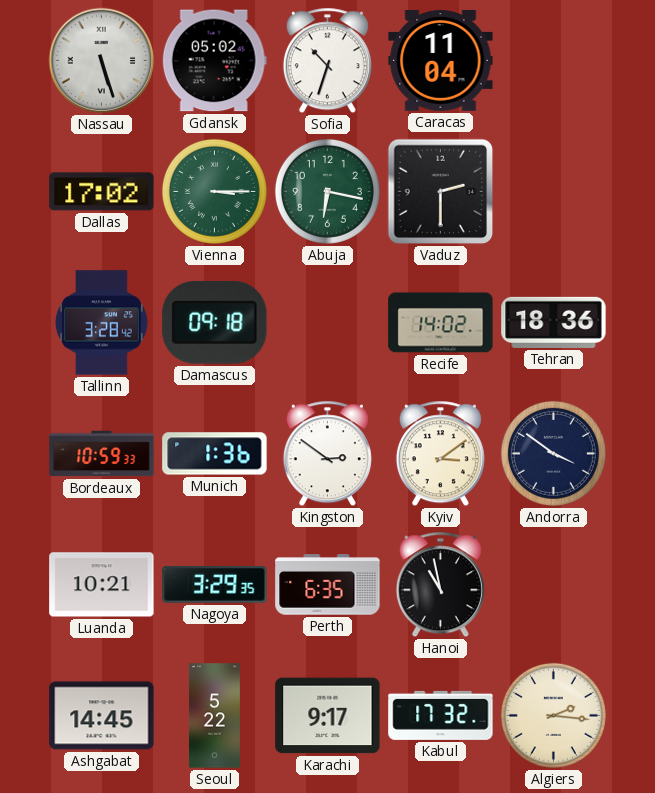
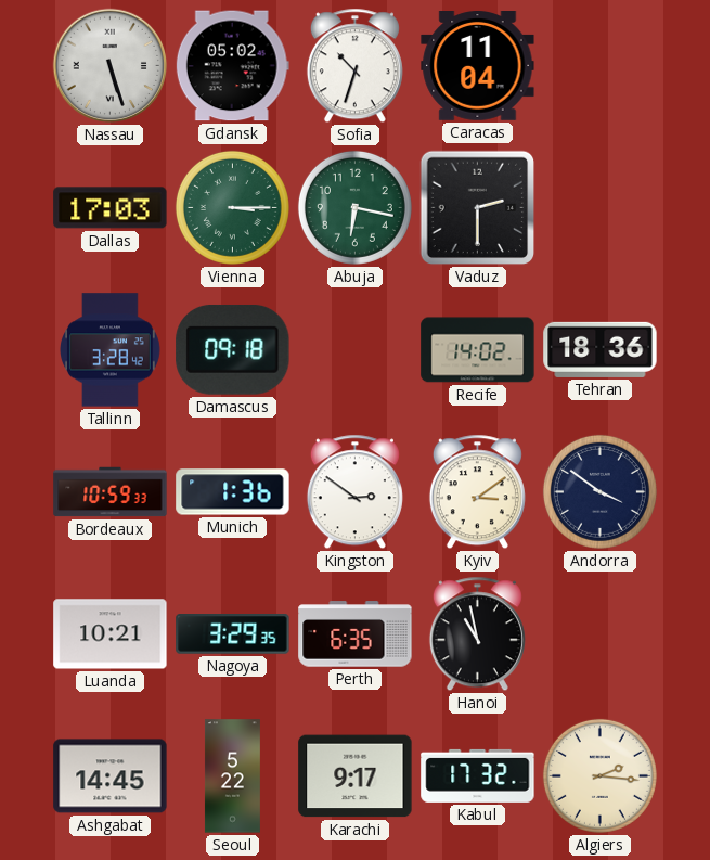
Dallas: 17:02 -> 17:03 (111, 208)
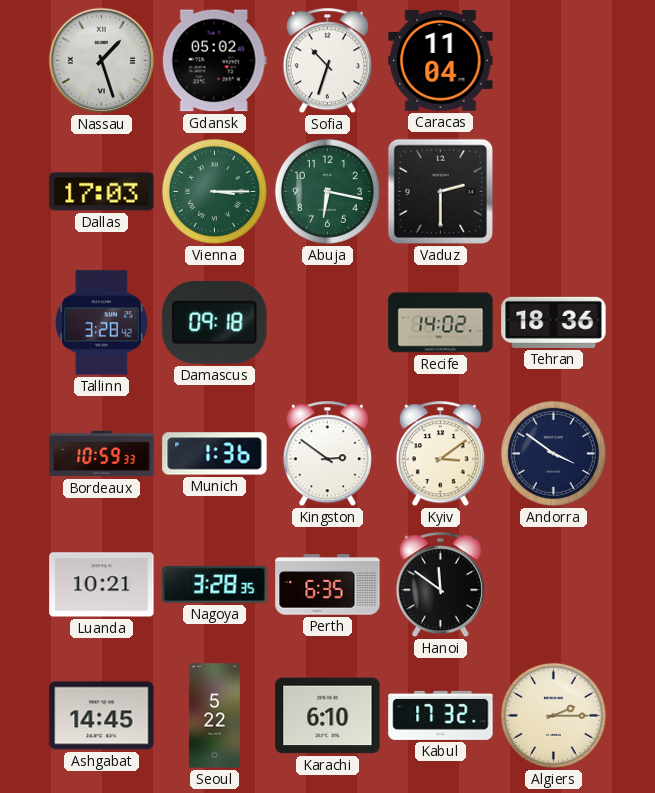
Nassau: 5:27 -> 1:27 (102, 61)
Nagoya: 3:29 -> 3:28 (215, 585)
Hanoi: 10:58 -> 11:51 (440, 585)
Karachi: 9:17 -> 6:10 (328, 716)
Algiers: 2:16 -> 2:15 (553, 715)
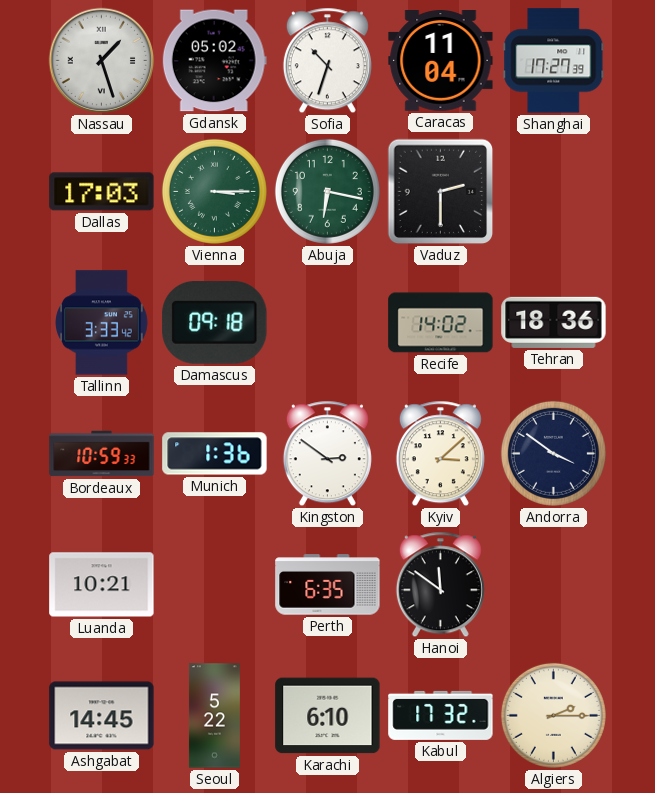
Shanghai: none -> 17:27 (554, 61)
Tallinn: 3:28 -> 3:33 (102, 323)
Kyiv: 3:09 -> 3:08 (440, 454)
Nagoya: 3:28 -> none (215, 585)
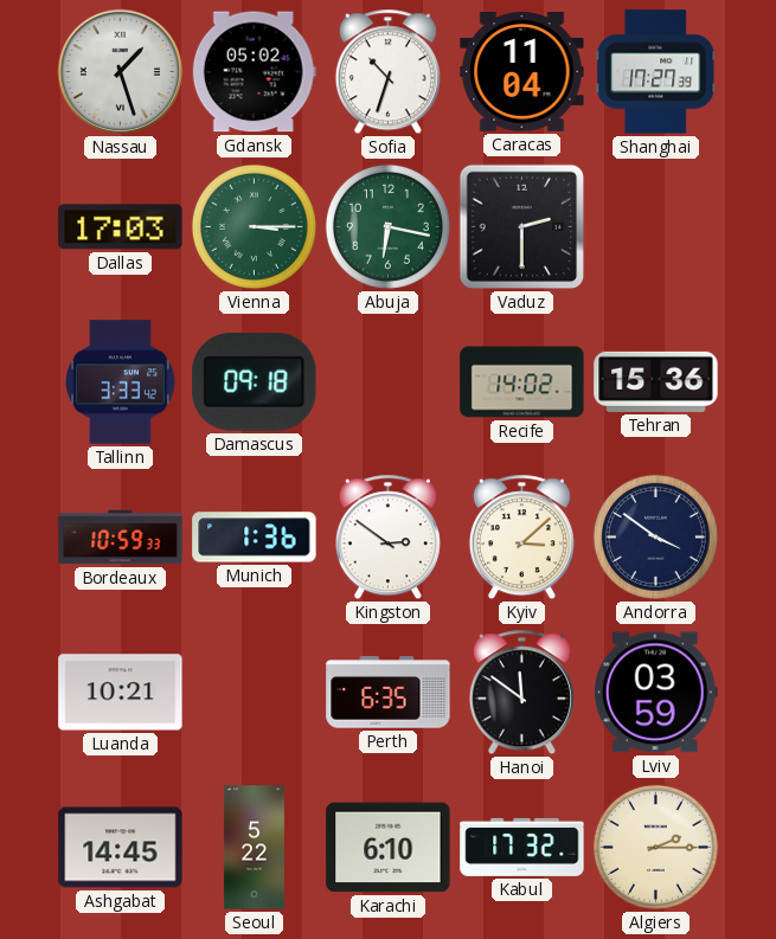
Tehran: 18:36 -> 15:36 (656, 381)
Lviv: none -> 03:59 (655, 693)
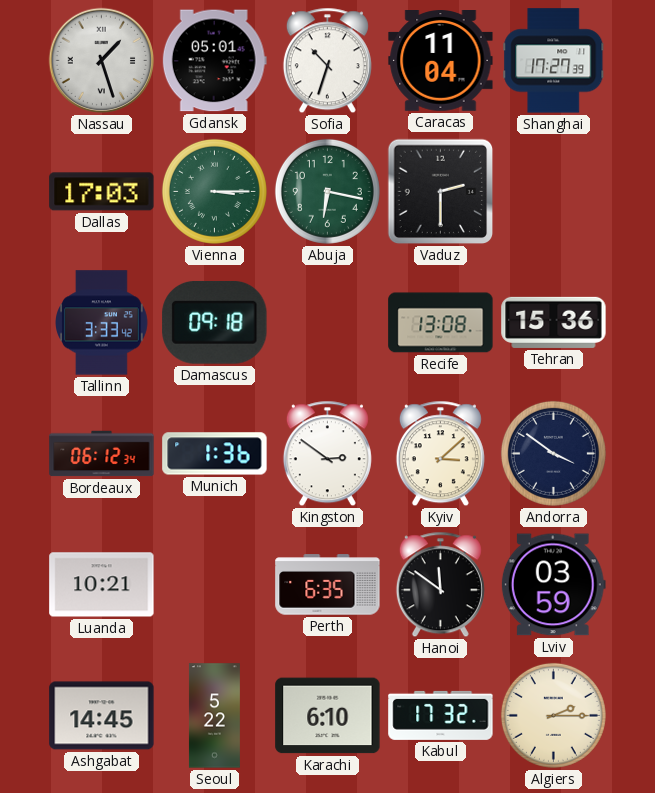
Gdansk: 05:02 -> 05:01 (214, 61)
Recife: 14:02 -> 13:08 (441, 323)
Bordeaux: 10:59 -> 06:12 (102, 454)
